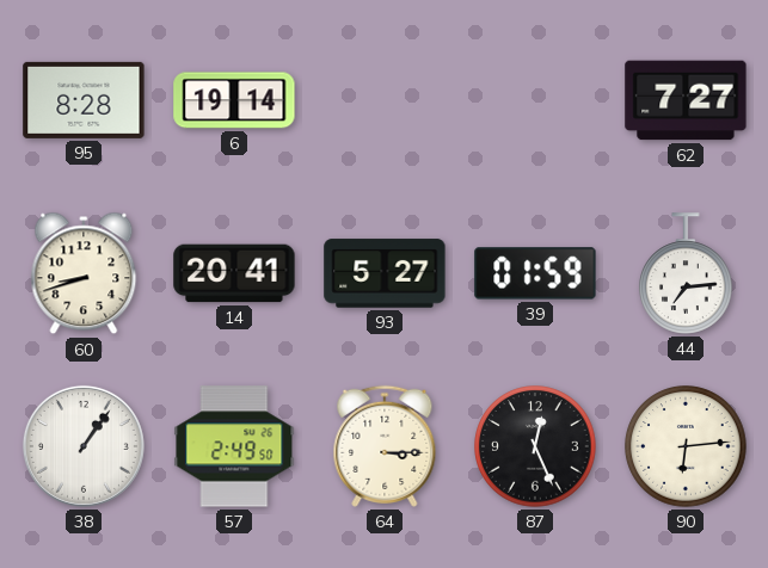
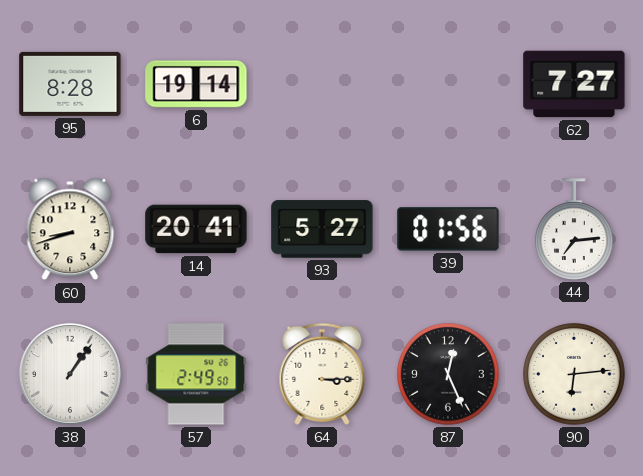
39: 01:59 -> 01:56 (448, 229)
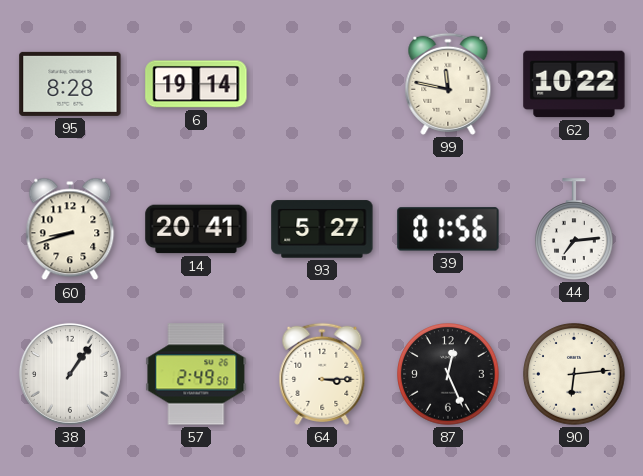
99: none -> 11:47 (448, 84)
62: 7:27 -> 10:22 (574, 84)
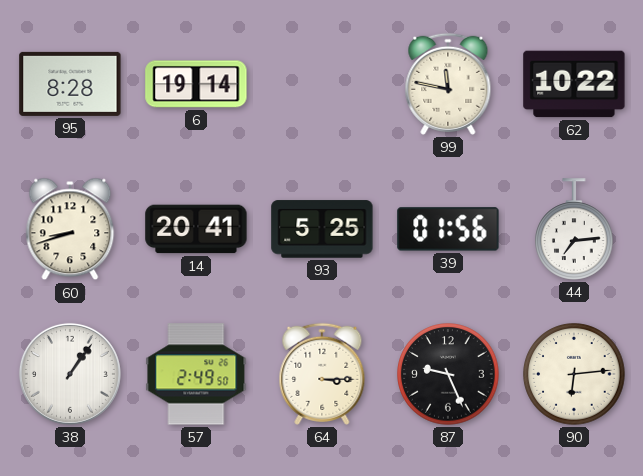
93: 5:27 -> 5:25 (322, 229)
87: 12:26 -> 9:26 (448, 374)
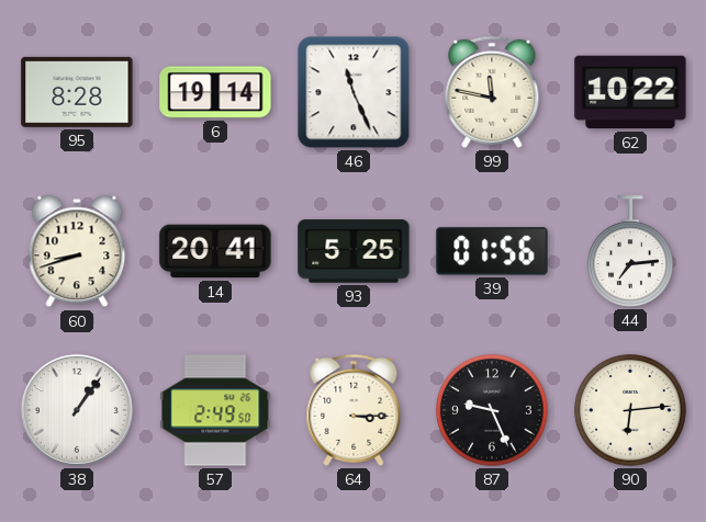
46: none -> 11:26 (354, 92)
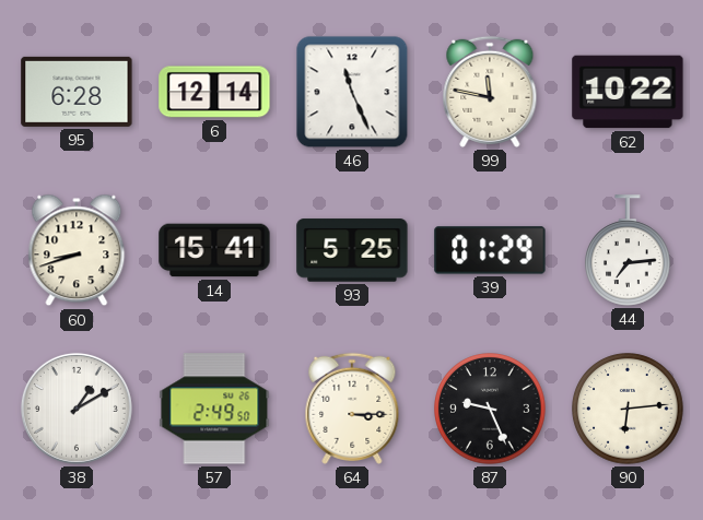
95: 8:28 -> 6:28 (77, 92)
6: 19:14 -> 12:14 (214, 92)
14: 20:41 -> 15:41 (214, 250)
39: 01:56 -> 01:29 (490, 250)
38: 1:06 -> 1:10 (77, 409)
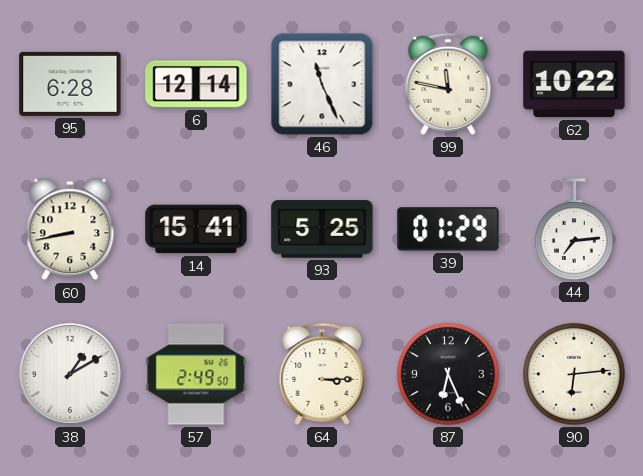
60: 8:42 -> 8:43 (70, 229)
87: 9:26 -> 6:26 (448, 374)
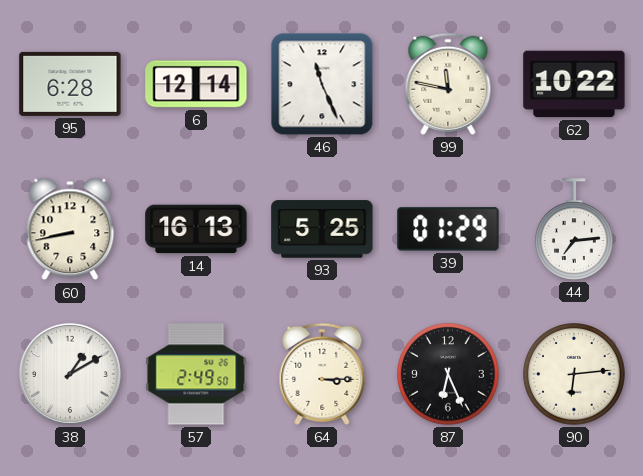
14: 15:41 -> 16:13 (196, 229)
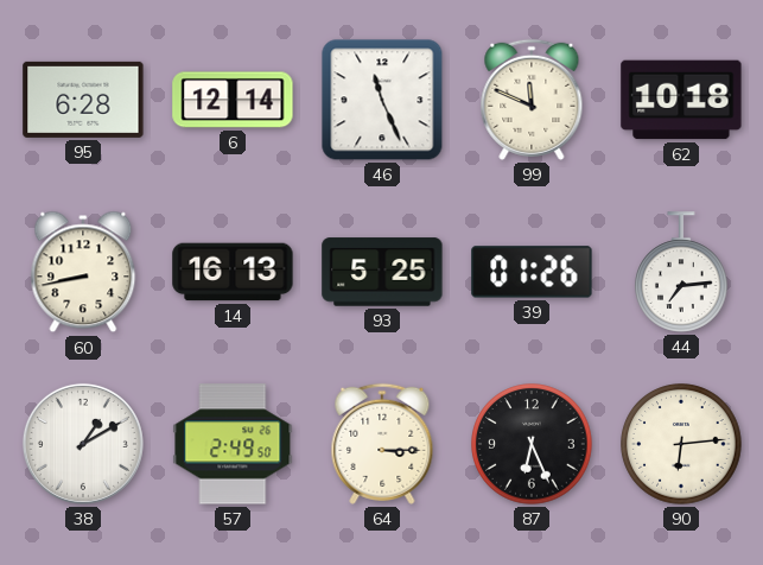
99: 11:47 -> 11:49 (532, 100)
62: 10:22 -> 10:18 (681, 100)
39: 01:29 -> 01:26 (532, 272)
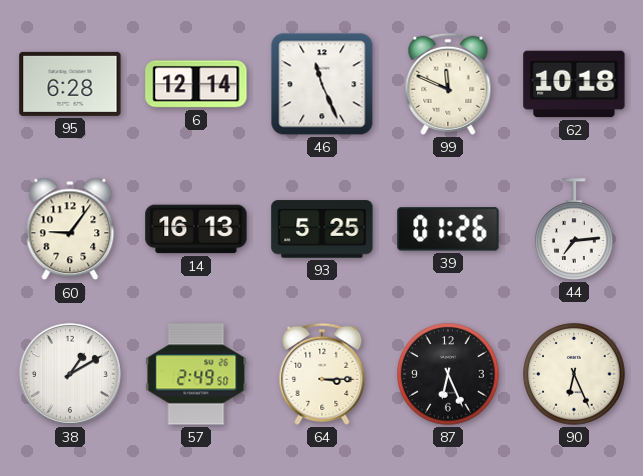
60: 8:43 -> 9:06 (70, 229)
90: 6:14 -> 6:26 (574, 374)
